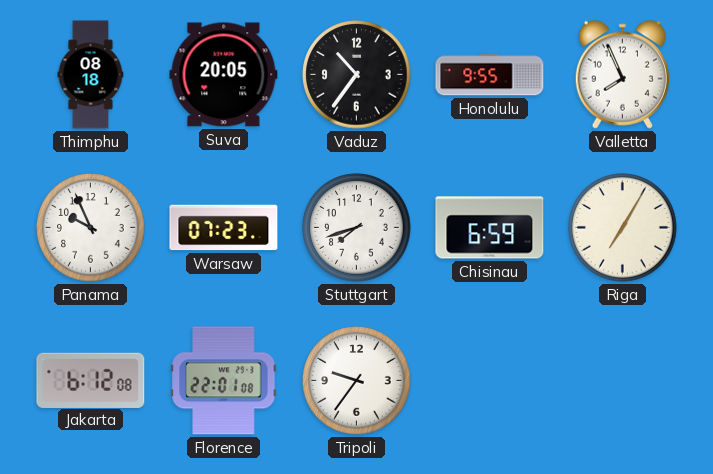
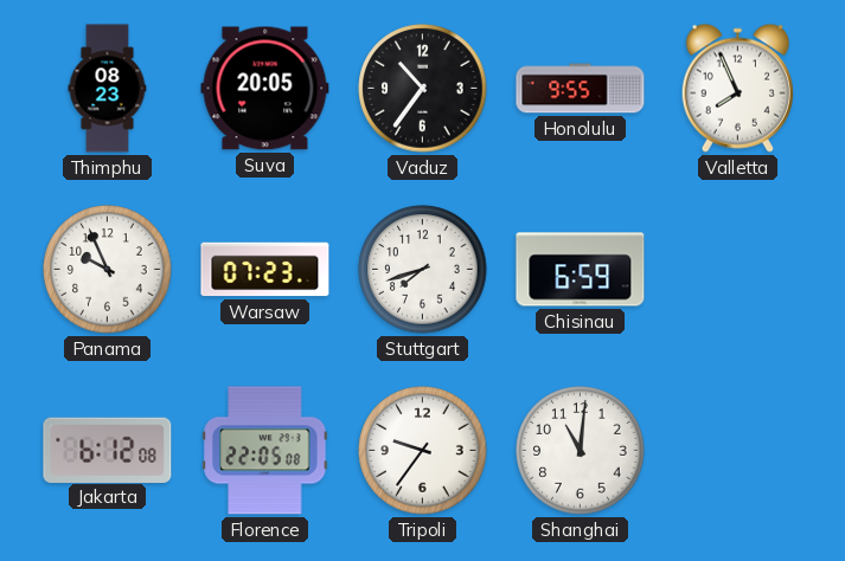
Thimphu: 08:18 -> 08:23 (108, 89)
Riga: 7:05 -> none (623, 228)
Florence: 22:01 -> 22:05 (265, 451)
Shanghai: none -> 11:01 (581, 451)
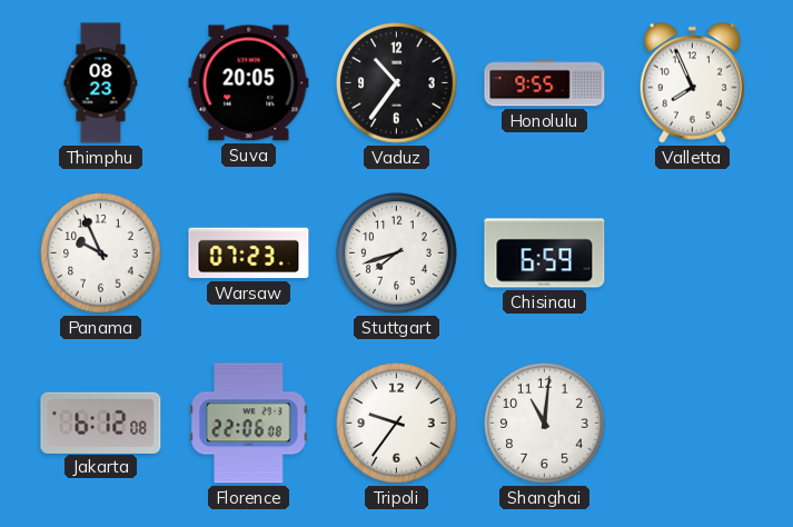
Florence: 22:05 -> 22:06 (249, 424)
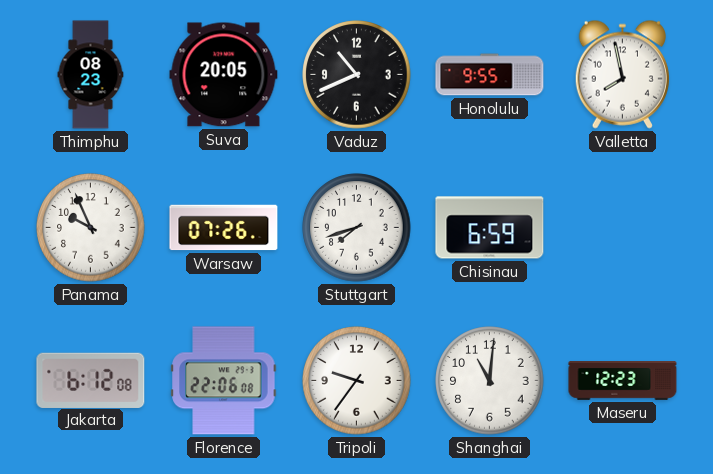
Vaduz: 10:36 -> 10:41 (357, 75)
Valletta: 7:56 -> 7:58 (622, 74)
Warsaw: 07:23 -> 07:26 (224, 228)
Maseru: none -> 12:23 (623, 381)
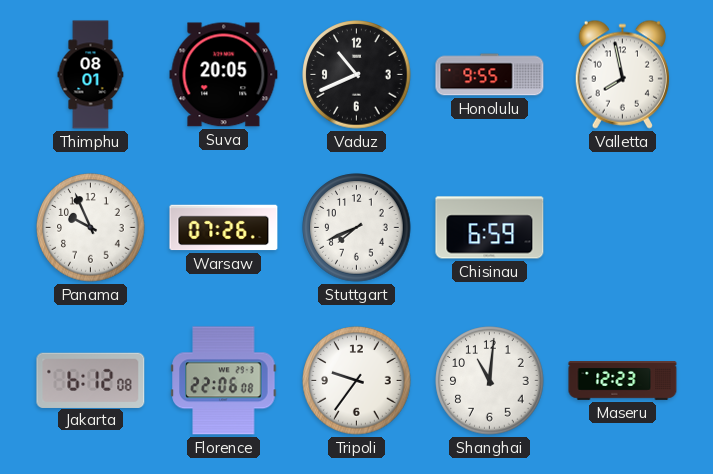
Thimphu: 08:23 -> 08:01 (91, 75)
Stuttgart: 7:42 -> 7:41 (357, 228)
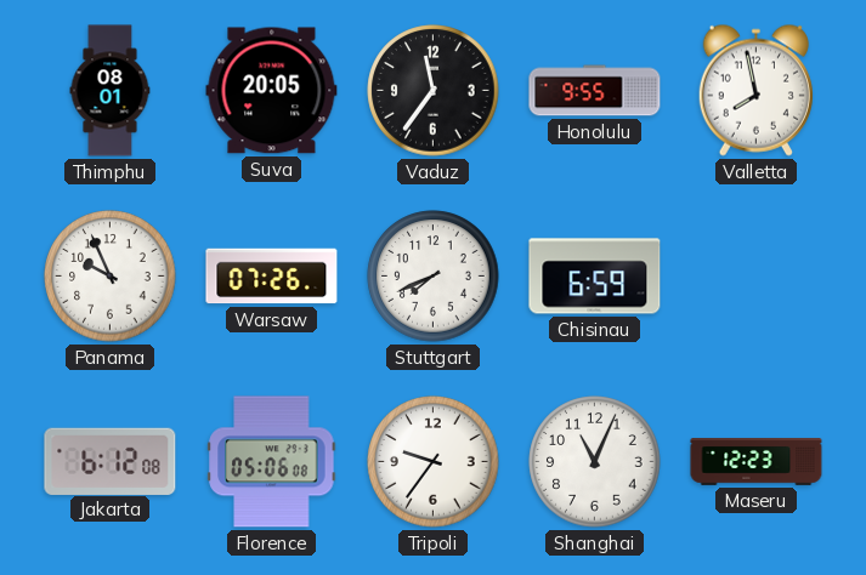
Vaduz: 10:41 -> 11:36 (434, 91)
Florence: 22:06 -> 05:06 (272, 462)
Shanghai: 11:01 -> 11:04 (595, 462)
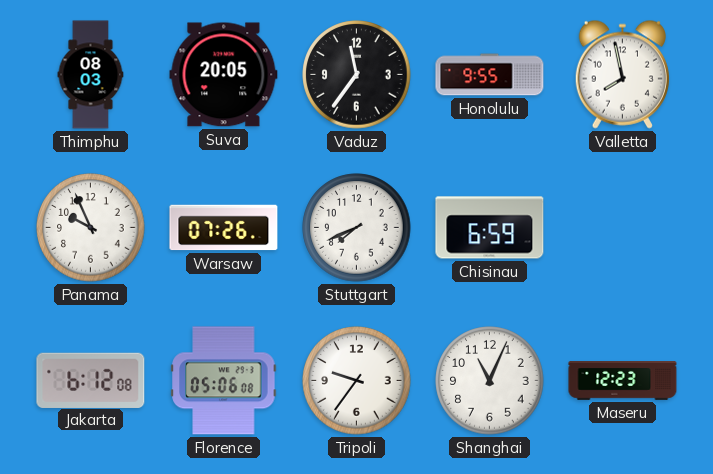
Thimphu: 08:01 -> 08:03 (91, 75)
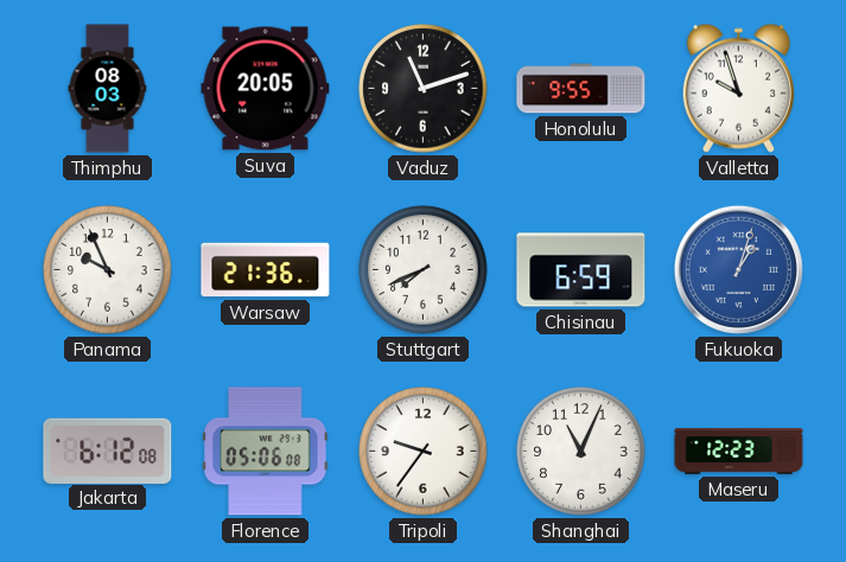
Vaduz: 11:36 -> 11:12 (424, 89)
Valletta: 7:58 -> 9:57 (738, 88)
Warsaw: 07:26 -> 21:36 (266, 270)
Fukuoka: none -> 1:03 (738, 269)
